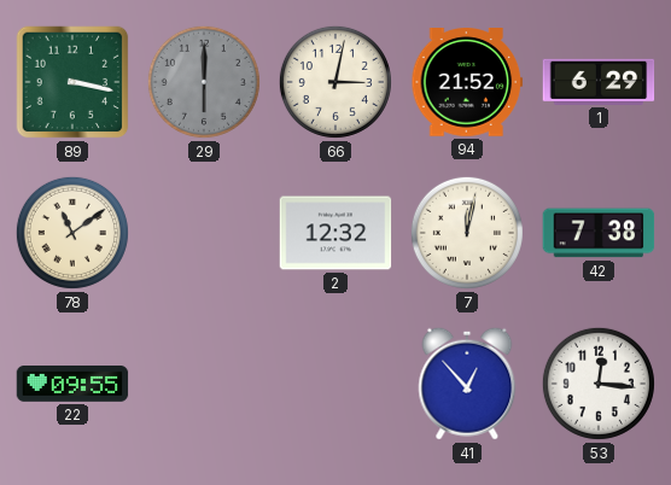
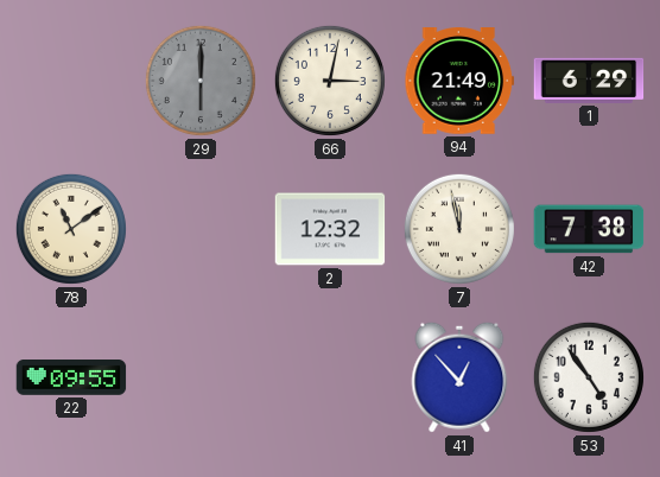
89: 3:17 -> none (72, 82)
94: 21:52 -> 21:49 (459, 82)
7: 12:02 -> 11:58 (459, 229)
53: 12:16 -> 4:54 (589, 377)
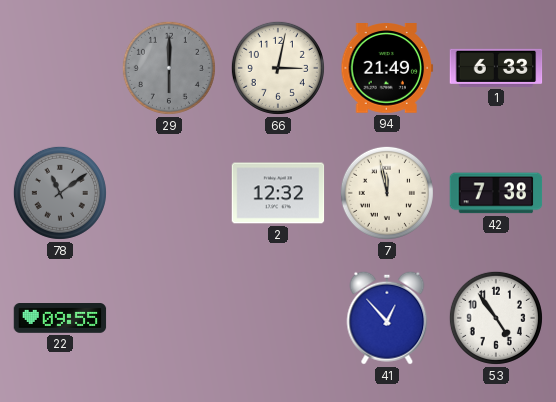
1: 6:29 -> 6:33 (496, 68)
78 dial: cream -> grey (60, 193)
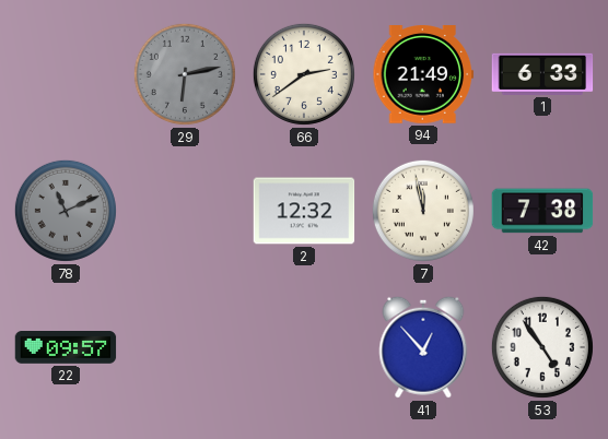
29: 6:00 -> 6:13 (185, 74)
66: 3:02 -> 2:39 (304, 74)
78: 11:09 -> 11:11 (66, 211)
22: 09:55 -> 09:57 (66, 348)
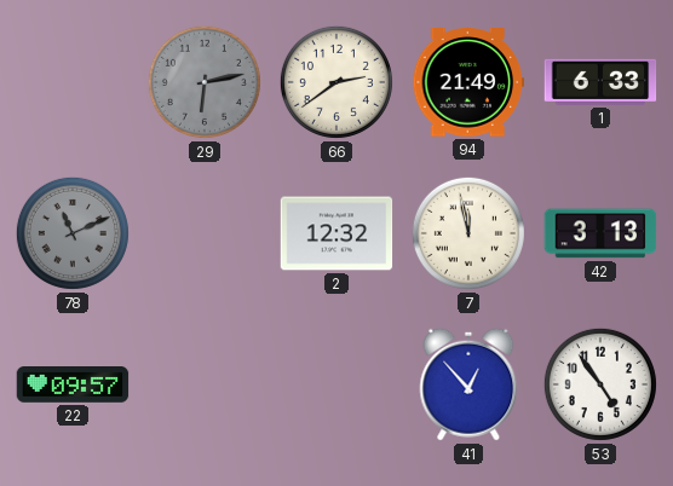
42: 7:38 -> 3:13 (600, 233)
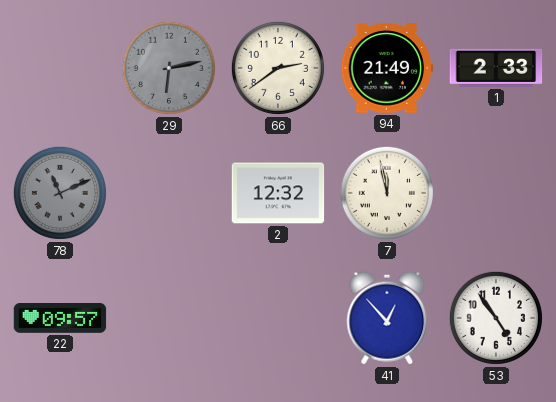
1: 6:33 -> 2:33 (496, 68)
42: 3:13 -> none (600, 233)
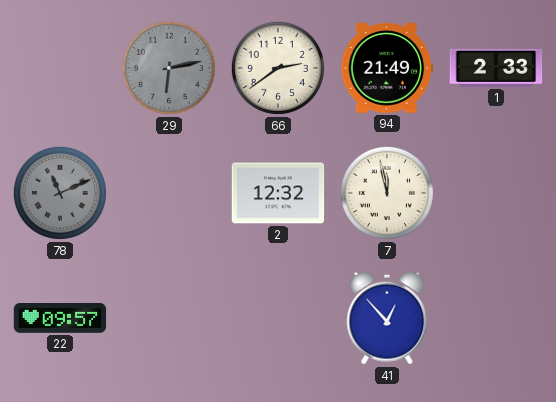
53: 4:54 -> none (496, 318)
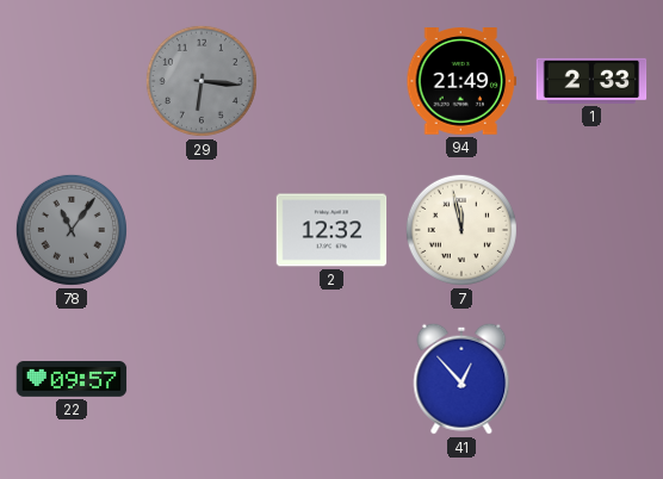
29: 6:13 -> 6:16 (202, 81)
66: 2:39 -> none (278, 68)
78: 11:11 -> 11:06 (72, 230)
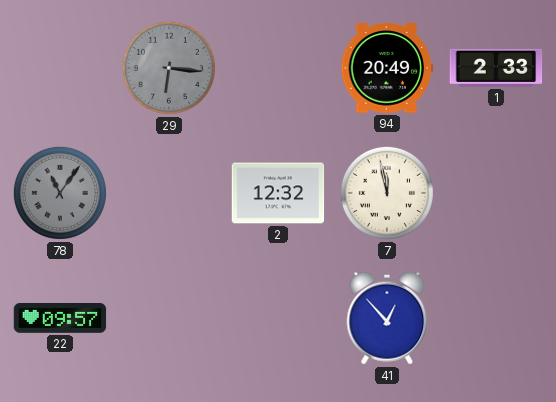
94: 21:49 -> 20:49 (387, 69)
